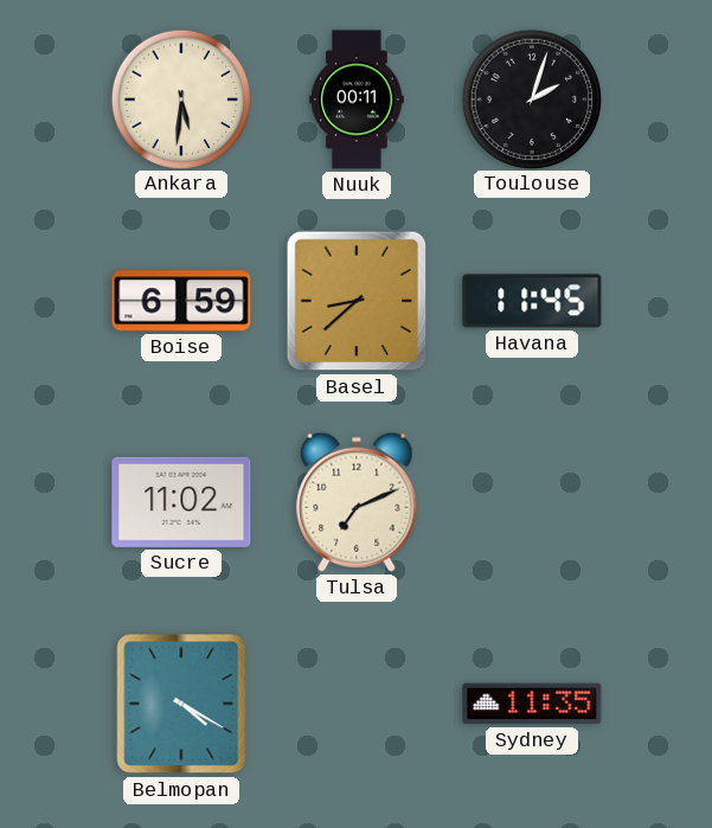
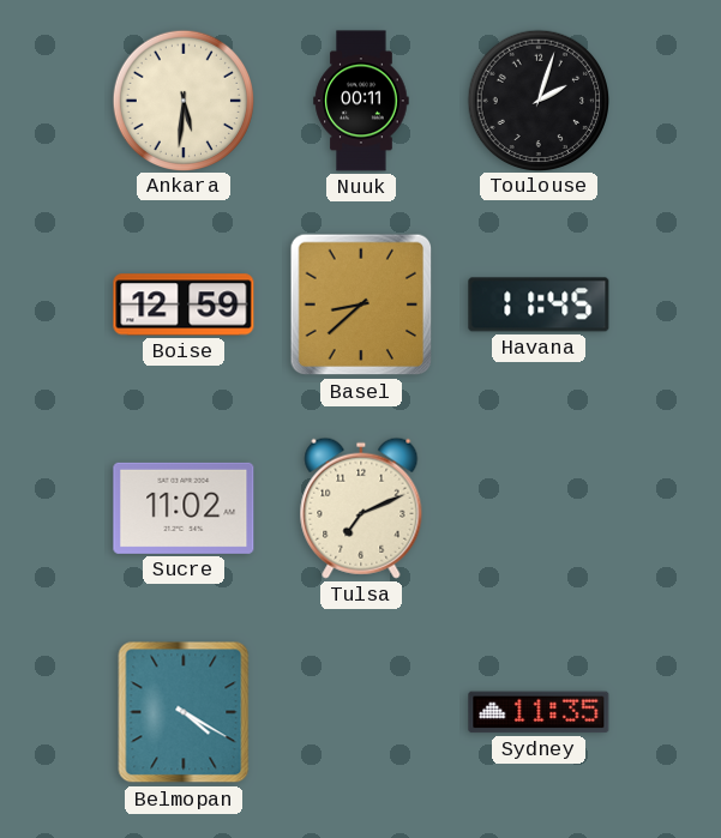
Boise: 6:59 -> 12:59 (184, 305)
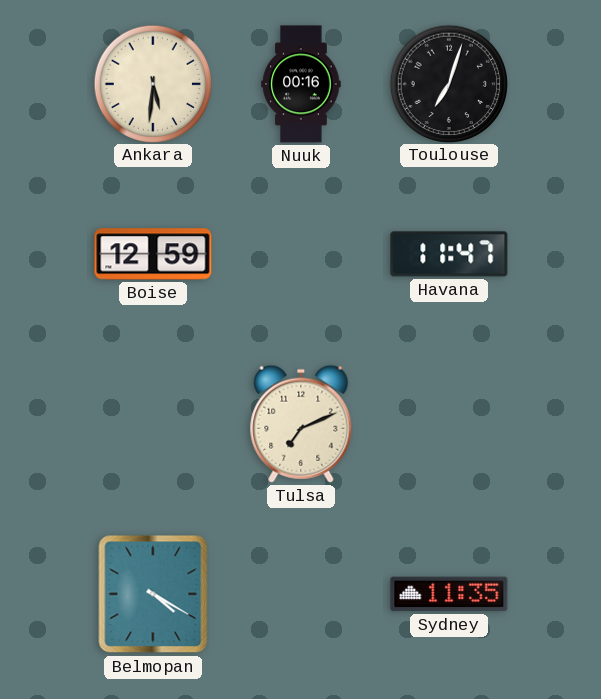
Nuuk: 00:11 -> 00:16 (301, 84)
Toulouse: 2:03 -> 7:03 (448, 83)
Basel: 8:38 -> none (361, 305)
Havana: 11:45 -> 11:47 (449, 254)
Sucre: 11:02 -> none (184, 508)
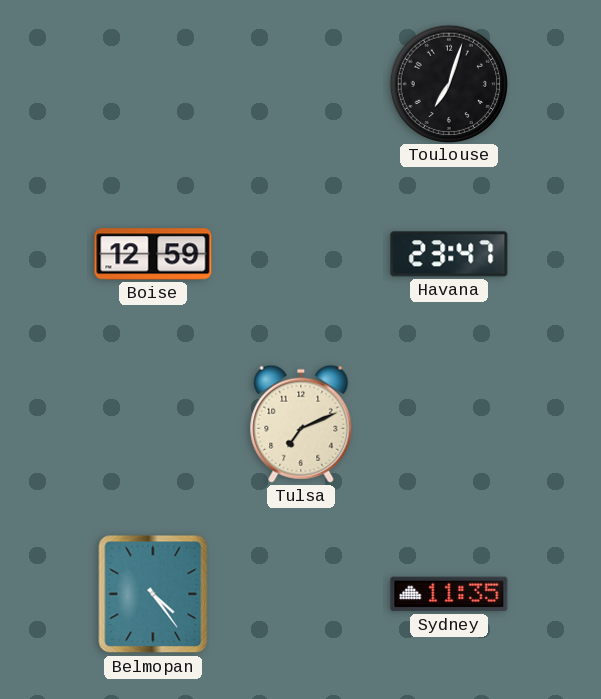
Ankara: 5:31 -> none (152, 83)
Nuuk: 00:16 -> none (301, 84)
Havana: 11:47 -> 23:47 (449, 254)
Belmopan: 4:20 -> 4:24 (153, 594)
